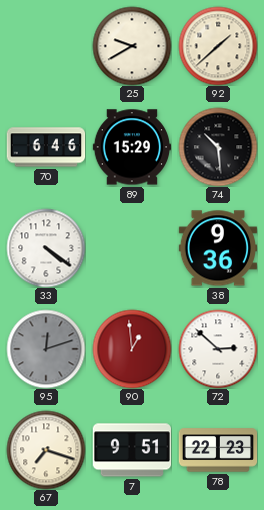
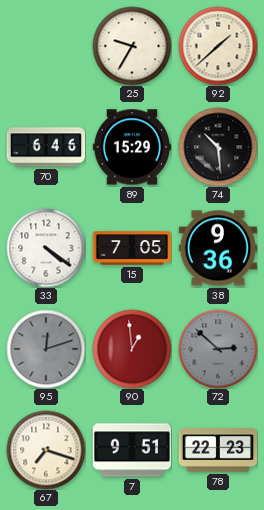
25: 9:40 -> 9:35 (132, 46)
15: none -> 7:05 (132, 248)
72 dial: white -> grey (218, 349)
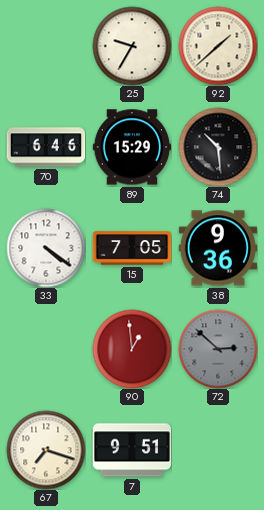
95: 12:12 -> none (46, 349)
78: 22:23 -> none (218, 450)
